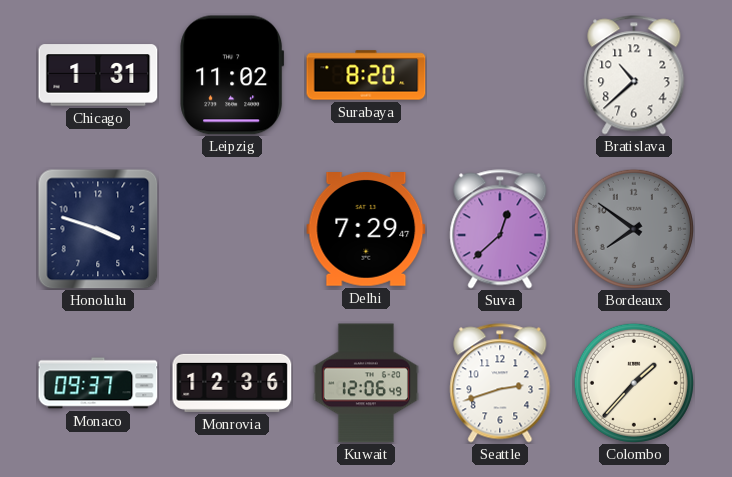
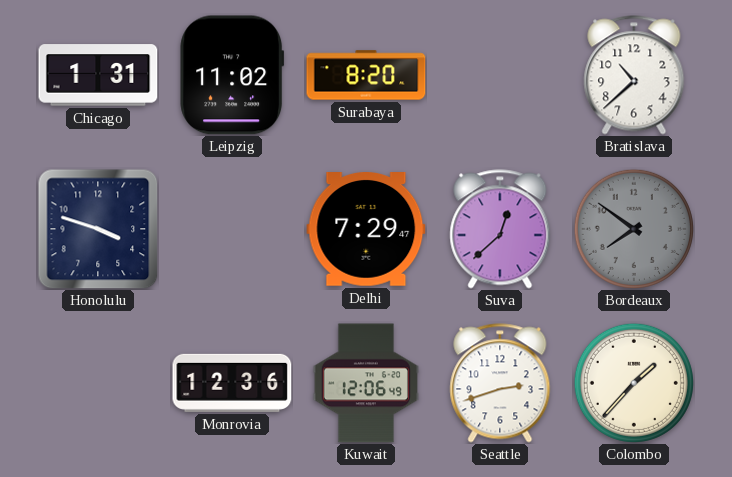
Monaco: 09:37 -> none (98, 383)
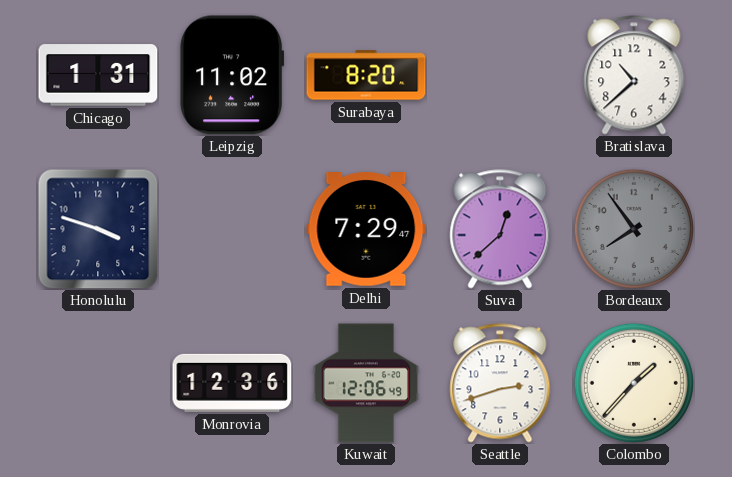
Bordeaux: 7:51 -> 7:54 (634, 229)
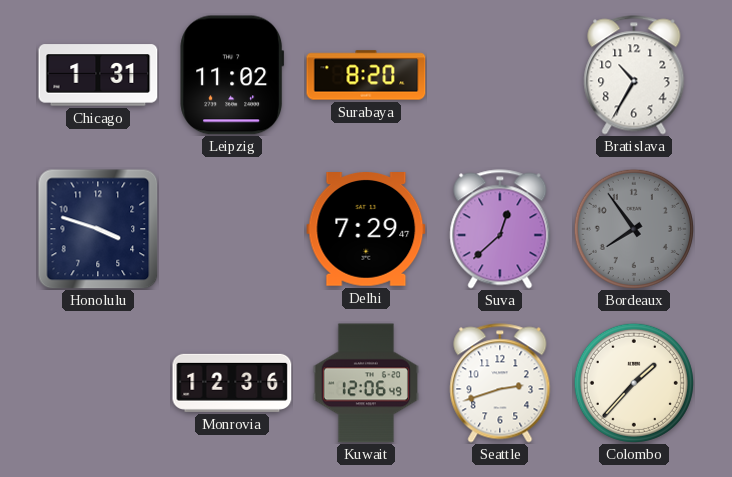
Bratislava: 10:38 -> 10:35 (634, 75)
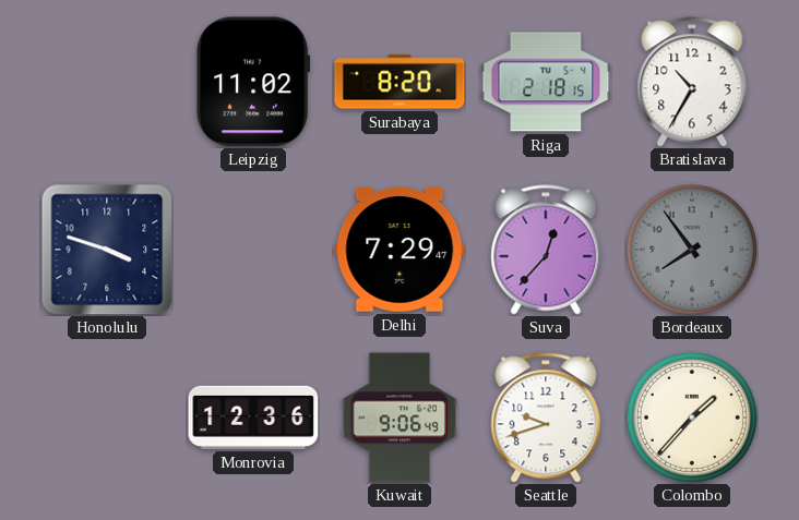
Chicago: 1:31 -> none (98, 75)
Riga: none -> 2:18 (546, 82)
Suva: 12:38 -> 12:37 (546, 250)
Kuwait: 12:06 -> 9:06 (399, 418)
Seattle: 2:42 -> 9:42 (546, 418)
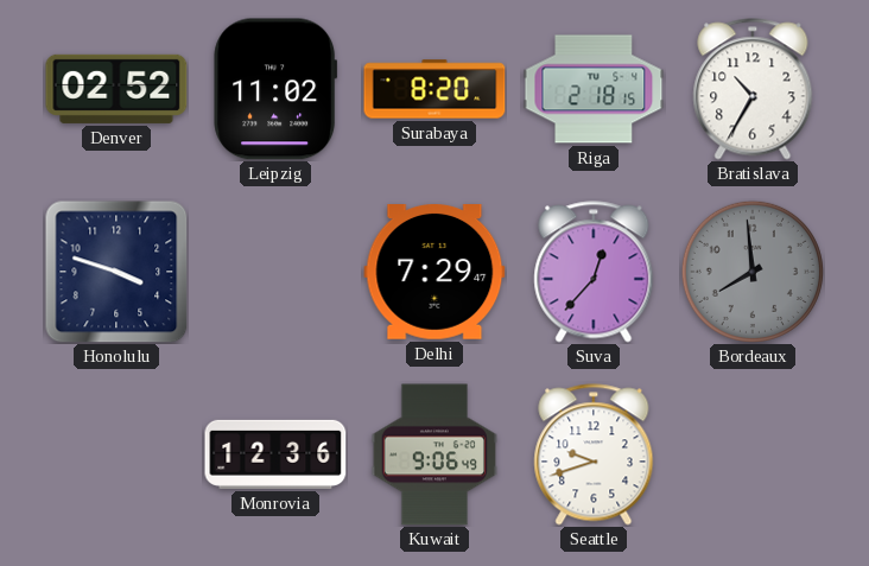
Denver: none -> 02:52 (116, 89)
Bordeaux: 7:54 -> 7:59 (753, 272)
Colombo: 1:37 -> none (692, 418)
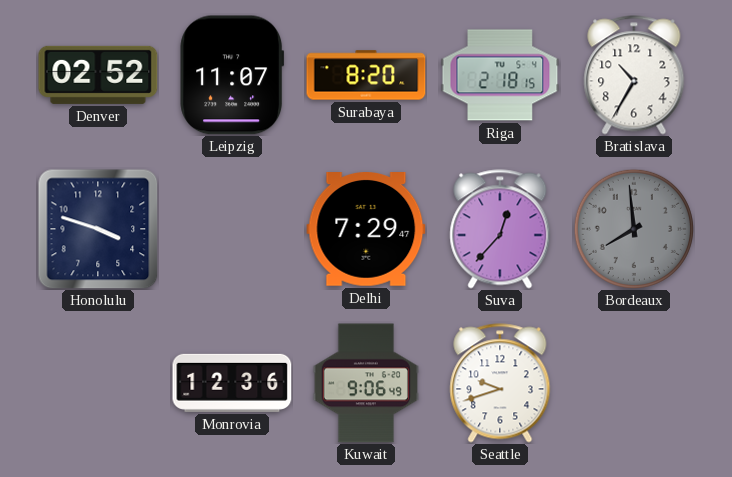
Leipzig: 11:02 -> 11:07 (232, 75)
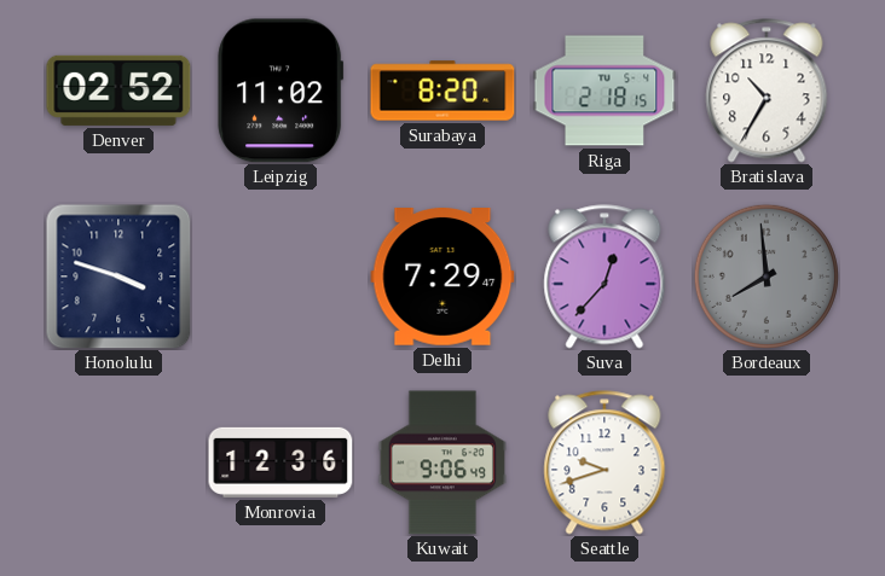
Leipzig: 11:07 -> 11:02 (280, 91)
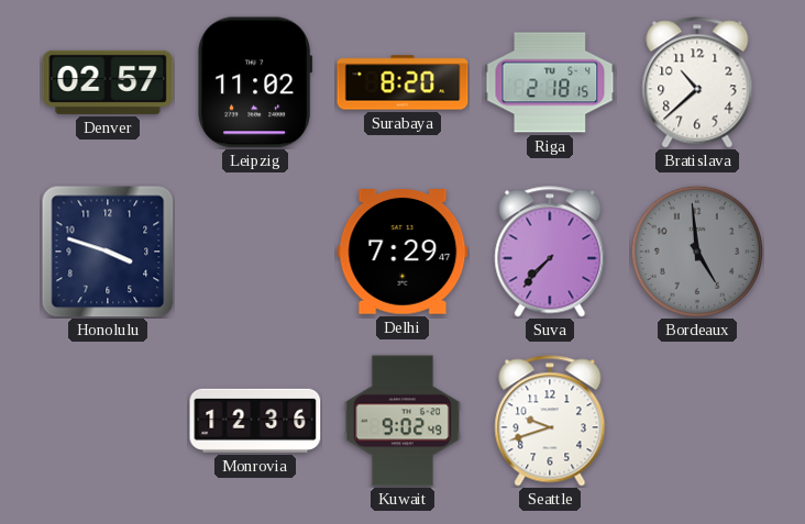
Denver: 02:52 -> 02:57 (108, 82)
Bratislava: 10:35 -> 10:38 (697, 82)
Suva: 12:37 -> 7:37 (550, 252)
Bordeaux: 7:59 -> 4:59 (697, 252)
Kuwait: 9:06 -> 9:02 (402, 421)
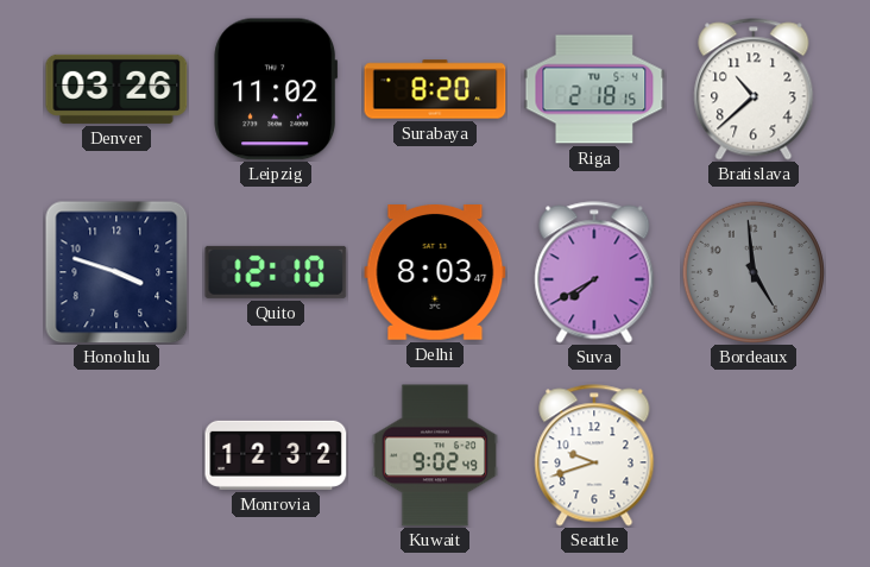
Denver: 02:57 -> 03:26 (116, 89)
Quito: none -> 12:10 (276, 272)
Delhi: 7:29 -> 8:03 (435, 273)
Suva: 7:37 -> 7:40 (594, 272)
Monrovia: 12:36 -> 12:32 (276, 455)
